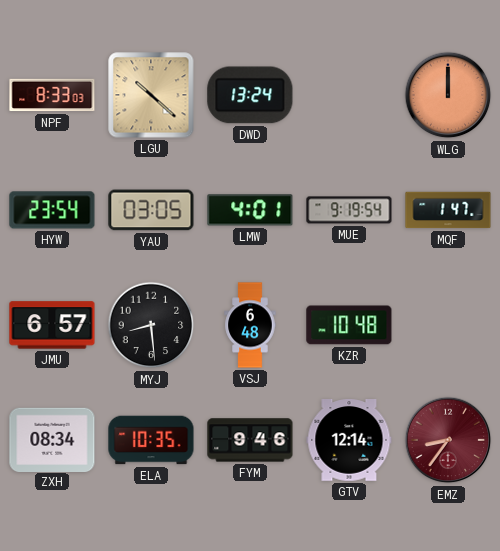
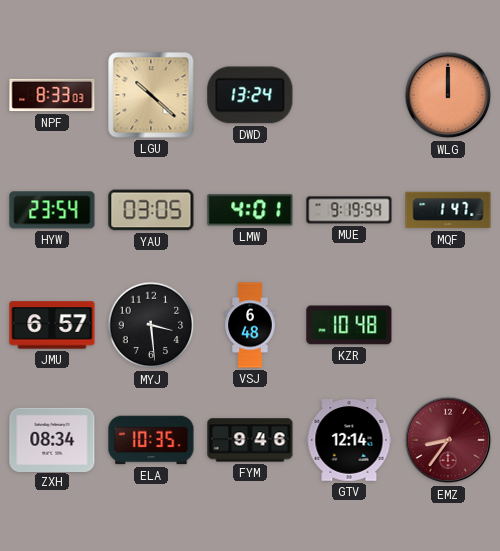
MYJ: 8:29 -> 3:29 (151, 325)
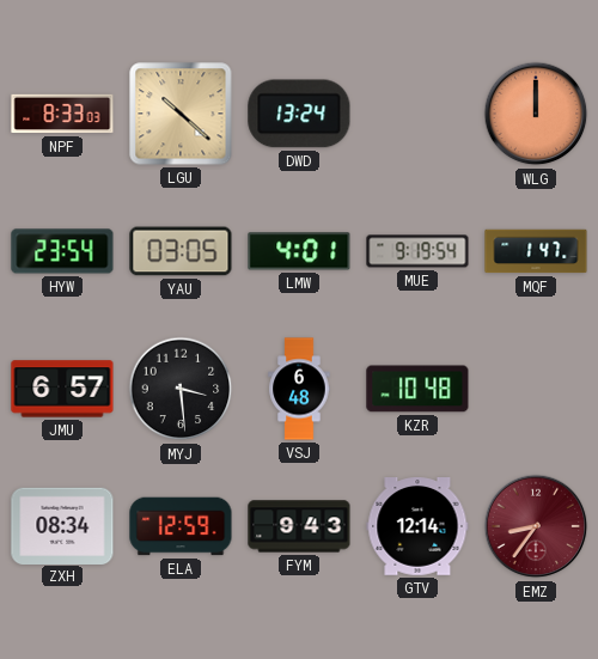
ELA: 10:35 -> 12:59 (181, 526)
FYM: 9:46 -> 9:43 (299, 526)
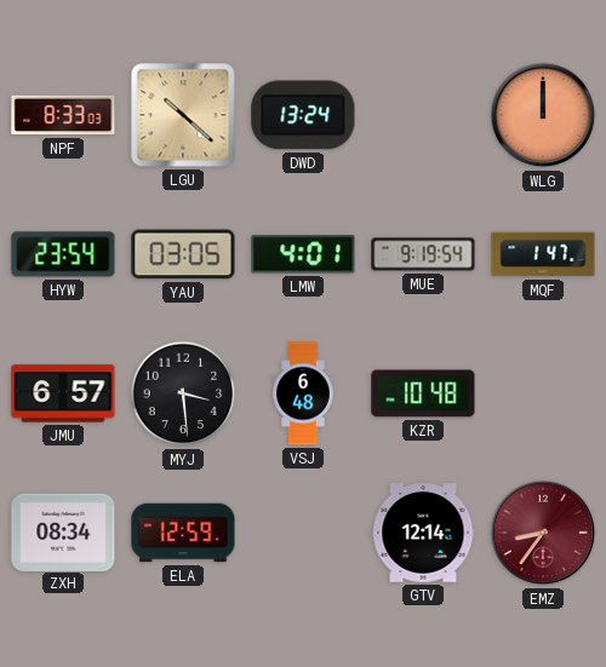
FYM: 9:43 -> none (299, 526)
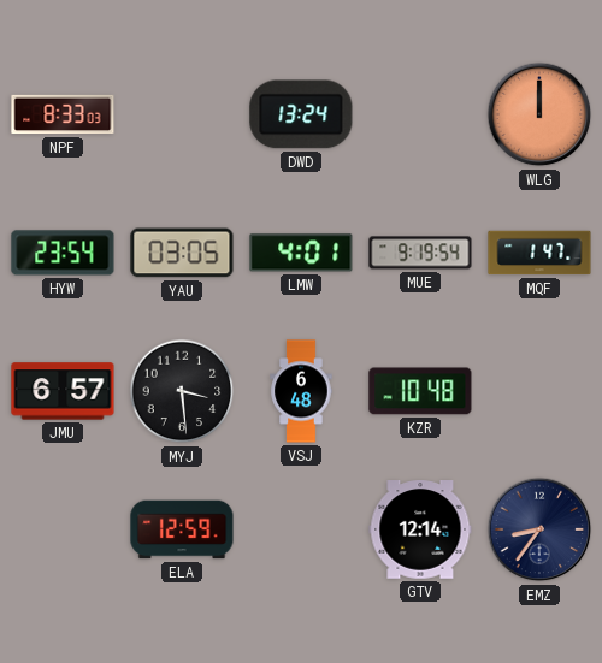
LGU: 10:22 -> none (183, 115)
ZXH: 08:34 -> none (63, 531)
EMZ dial: burgundy -> navy (539, 529)
